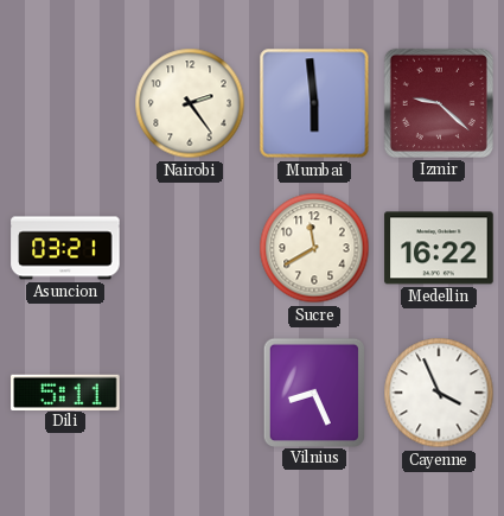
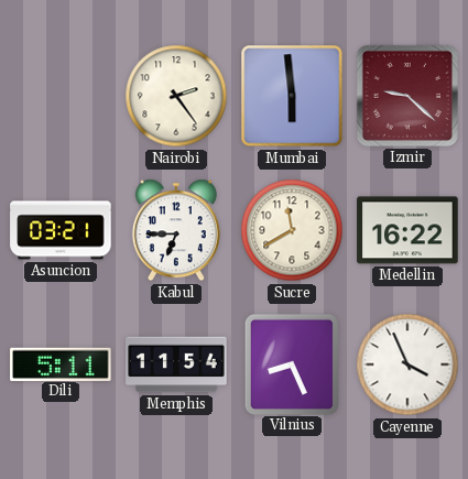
Kabul: none -> 6:45 (176, 230)
Memphis: none -> 11:54 (176, 364)
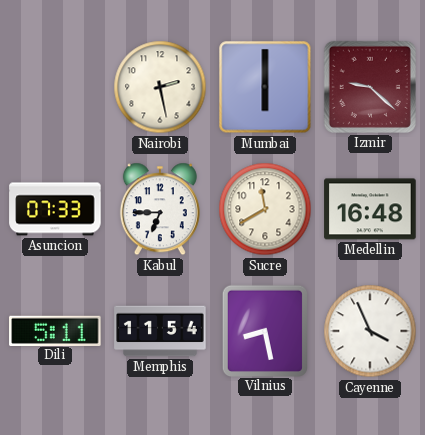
Nairobi: 2:24 -> 2:28 (160, 87)
Mumbai: 5:59 -> 6:00 (265, 87)
Asuncion: 03:21 -> 07:33 (55, 209)
Medellin: 16:22 -> 16:48 (370, 209)
Vilnius: 8:26 -> 8:28 (264, 330)
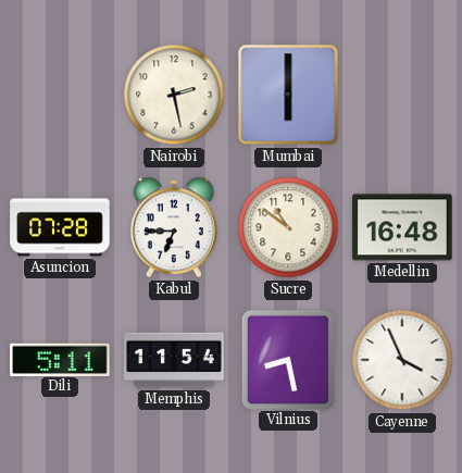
Izmir: 9:22 -> none (370, 87)
Asuncion: 07:33 -> 07:28 (60, 227)
Sucre: 11:40 -> 10:51 (288, 227)
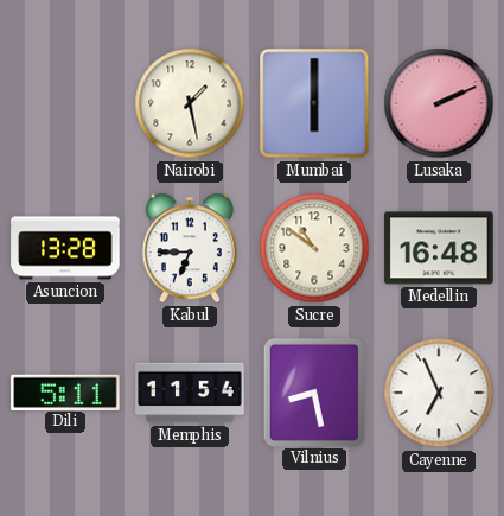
Nairobi: 2:28 -> 1:28 (190, 103)
Lusaka: none -> 2:11 (439, 103)
Asuncion: 07:28 -> 13:28 (65, 248)
Cayenne: 3:56 -> 6:56 (439, 393)
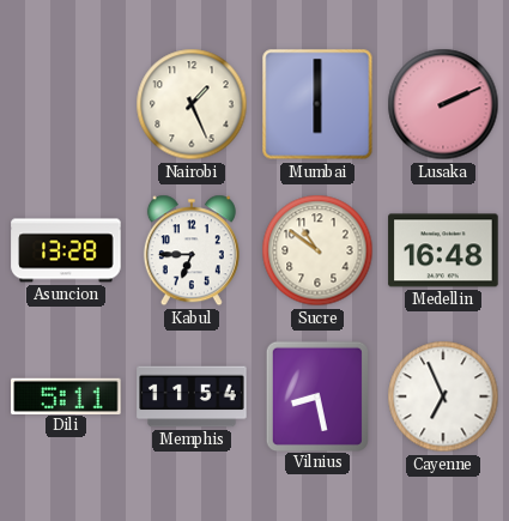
Nairobi: 1:28 -> 1:26 (192, 104)
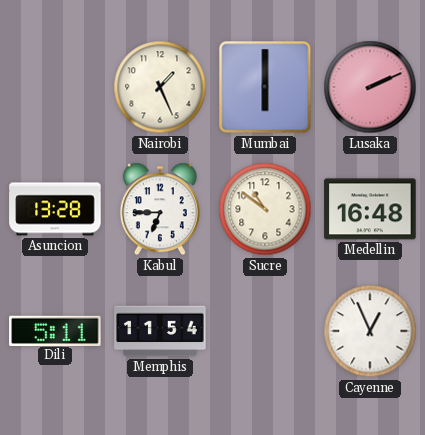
Vilnius: 8:28 -> none (316, 395)
Cayenne: 6:56 -> 12:56 (370, 331)
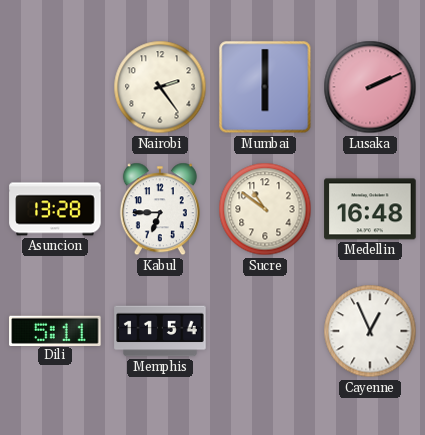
Nairobi: 1:26 -> 2:24 (160, 87)
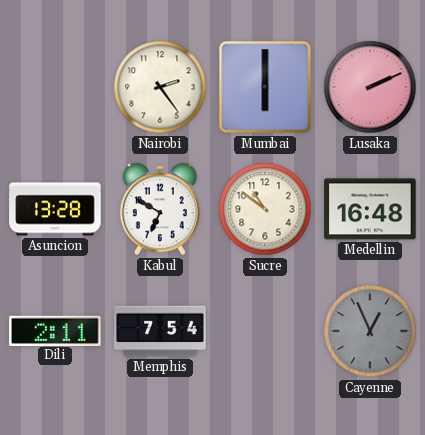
Kabul: 6:45 -> 6:50 (160, 209)
Dili: 5:11 -> 2:11 (55, 330)
Memphis: 11:54 -> 7:54 (160, 331)
Cayenne dial: white -> grey (370, 331)
